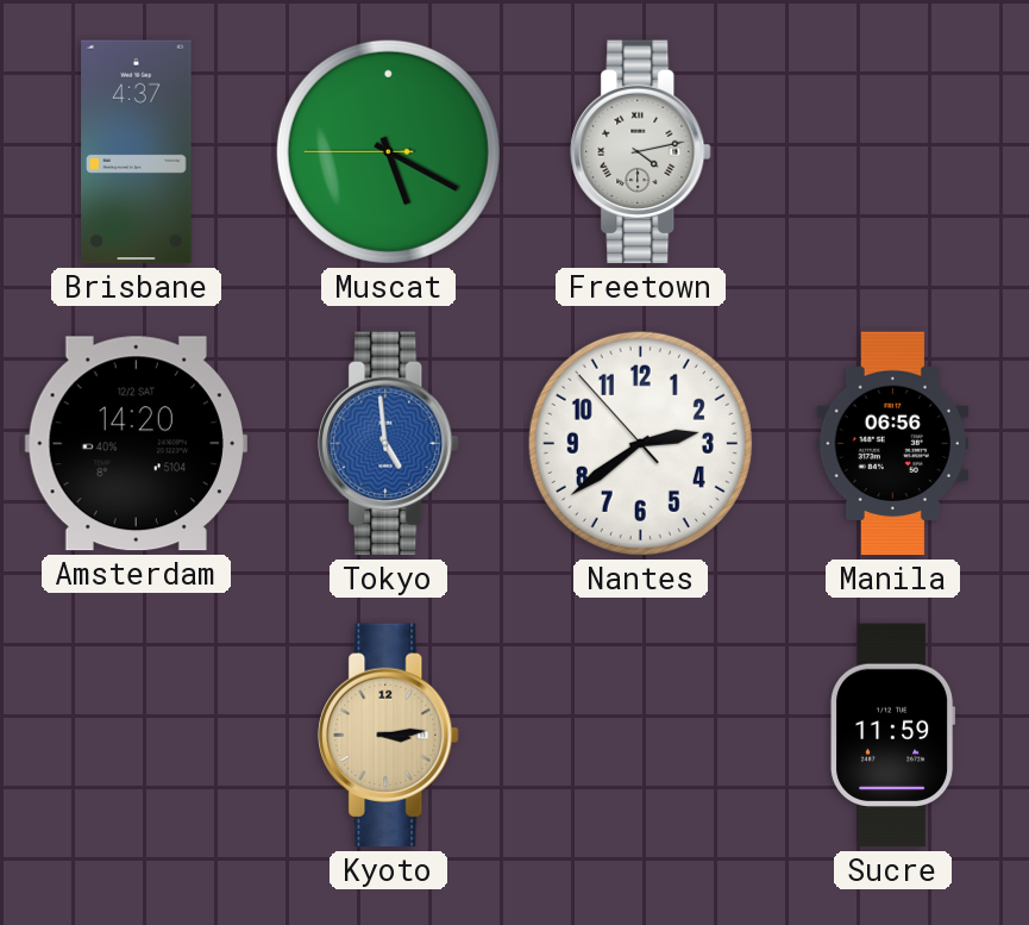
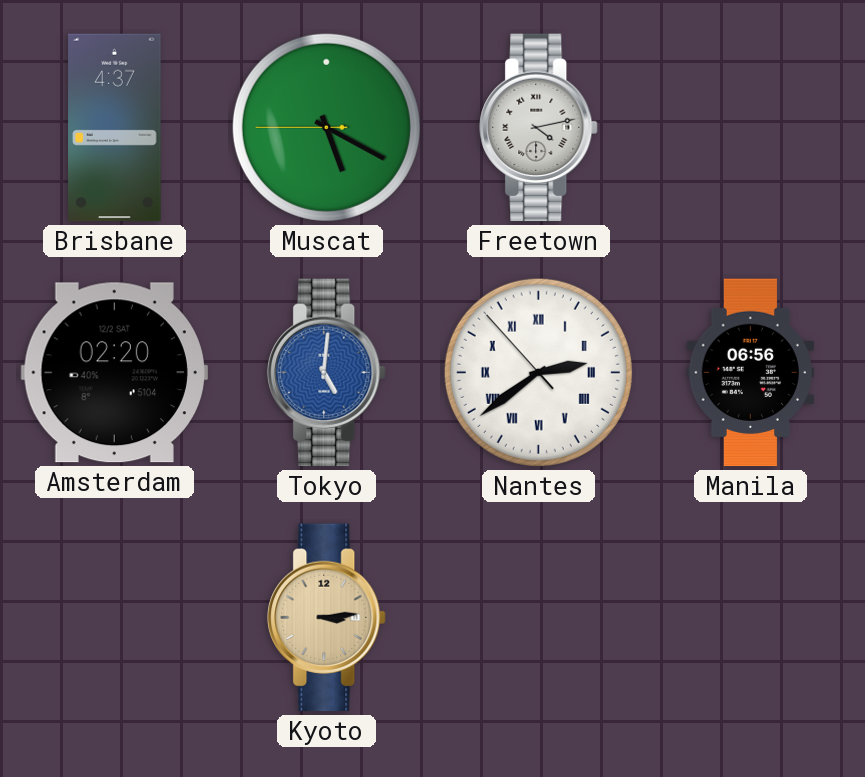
Amsterdam: 14:20 -> 02:20 (114, 373)
Tokyo: 4:59 -> 5:01 (327, 373)
Nantes numerals: Arabic -> Roman (538, 372)
Sucre: 11:59 -> none (893, 736)
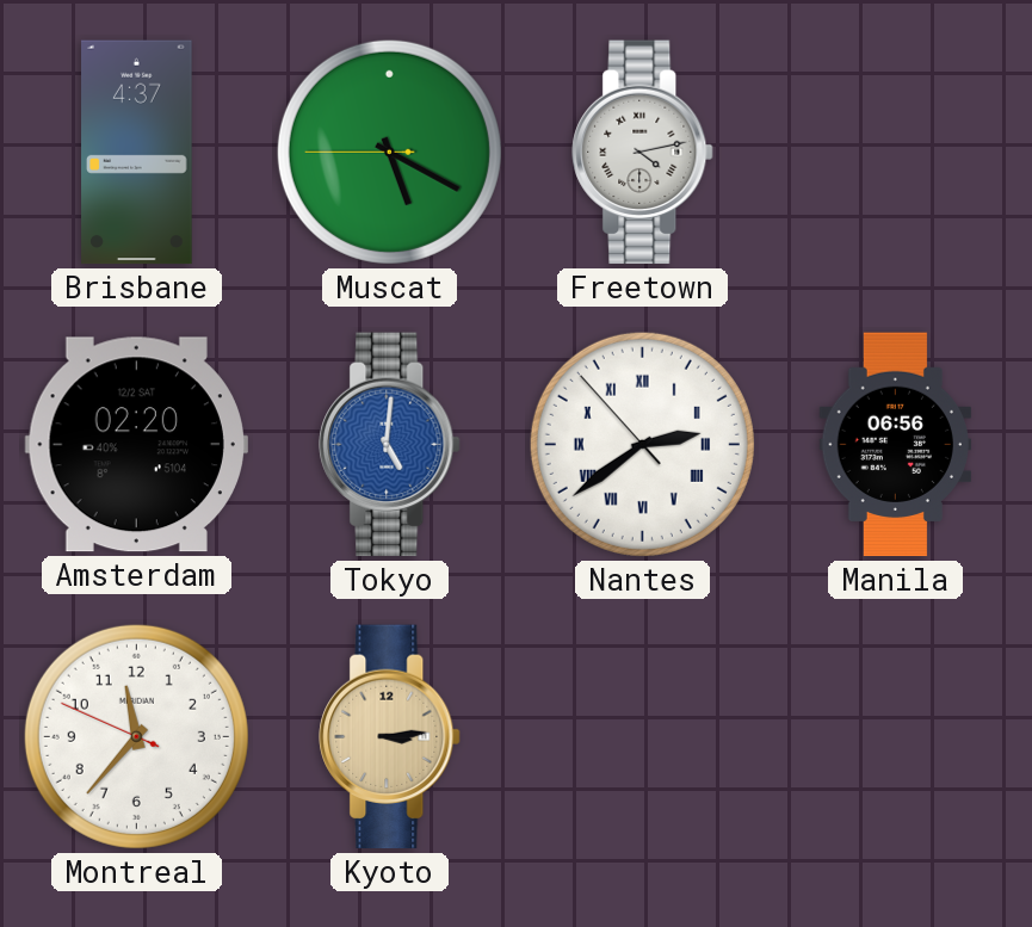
Montreal: none -> 11:36 (136, 736)
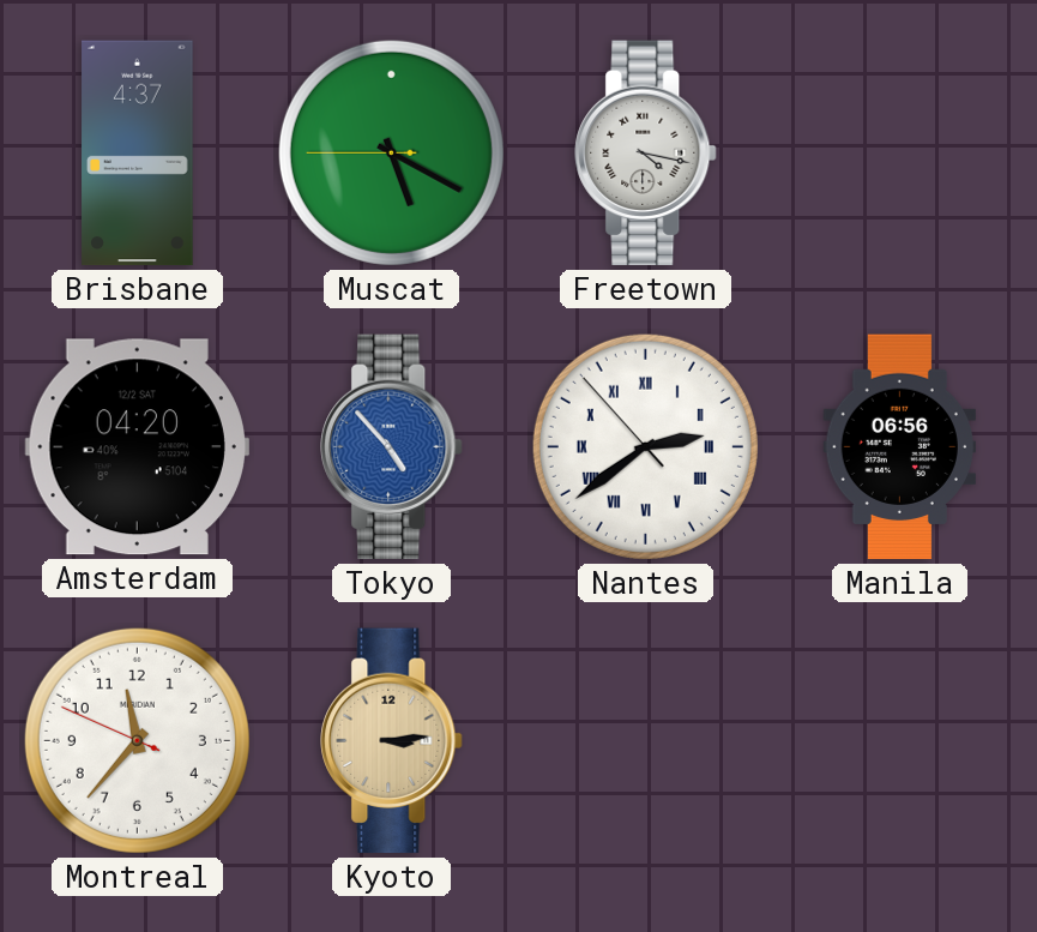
Freetown: 4:13 -> 4:17 (646, 154)
Amsterdam: 02:20 -> 04:20 (137, 447)
Tokyo: 5:01 -> 4:53 (392, 447)
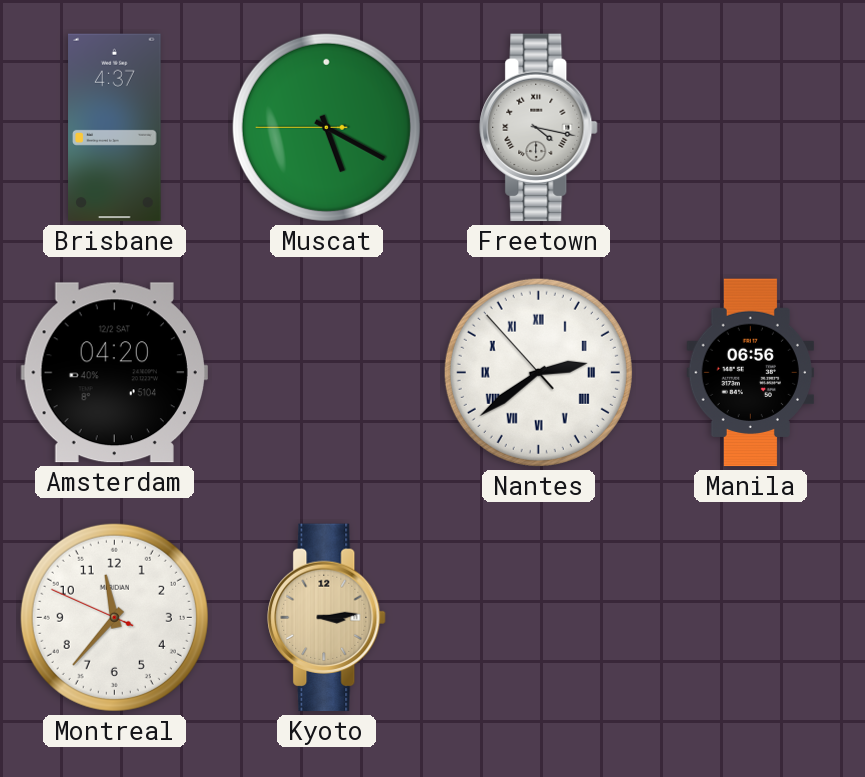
Tokyo: 4:53 -> none (392, 447)
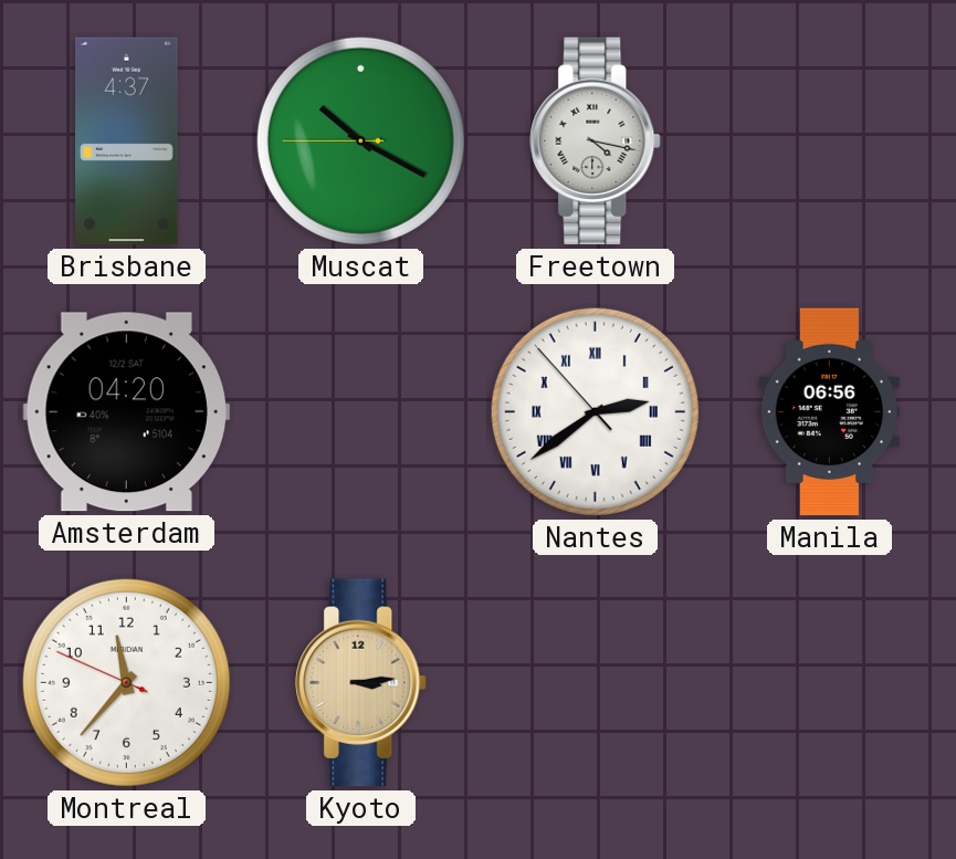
Muscat: 5:19 -> 10:19 (360, 140)
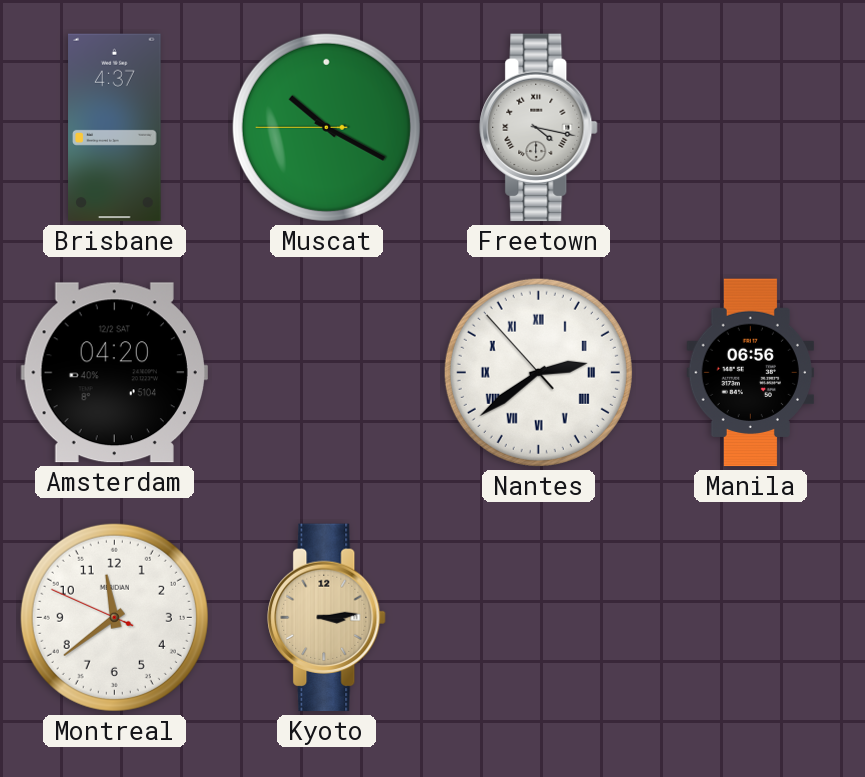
Montreal: 11:36 -> 11:38 (114, 617)
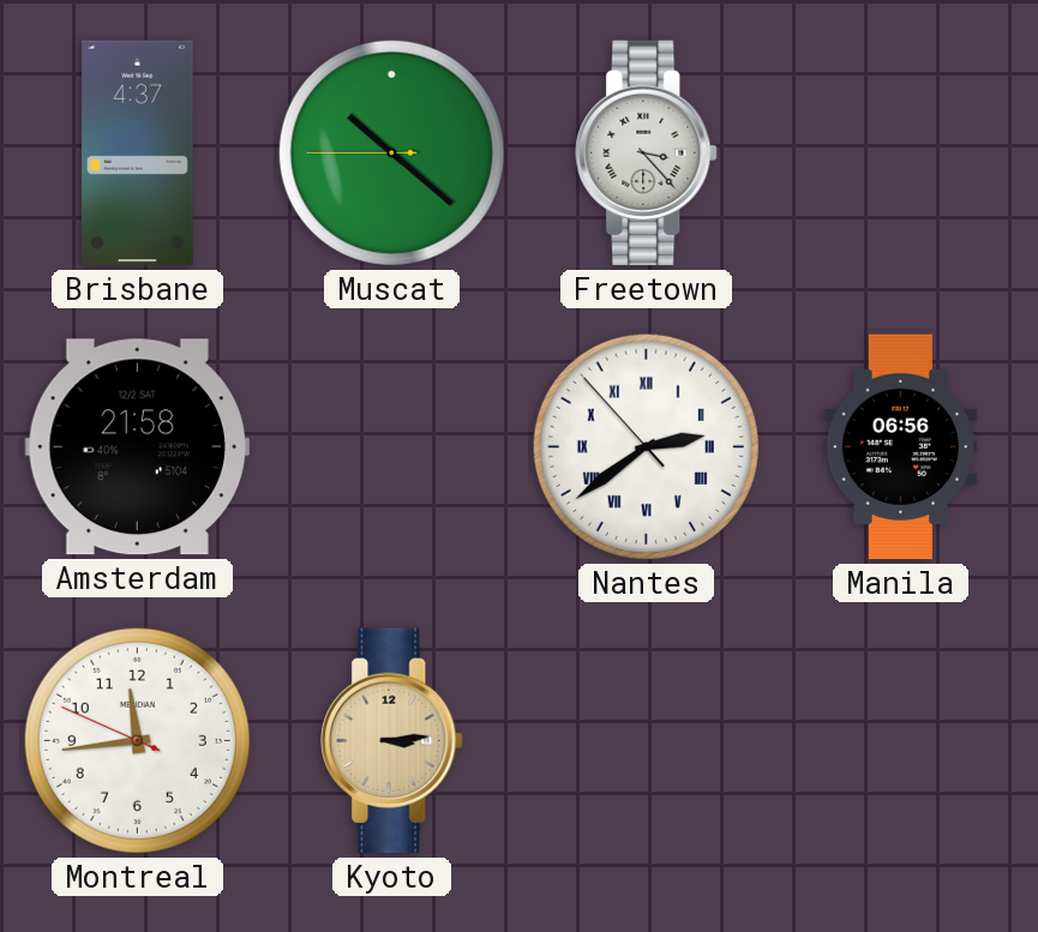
Muscat: 10:19 -> 10:21 (391, 152)
Freetown: 4:17 -> 3:23 (647, 154)
Amsterdam: 04:20 -> 21:58 (137, 447)
Montreal: 11:38 -> 11:43 (137, 740)
